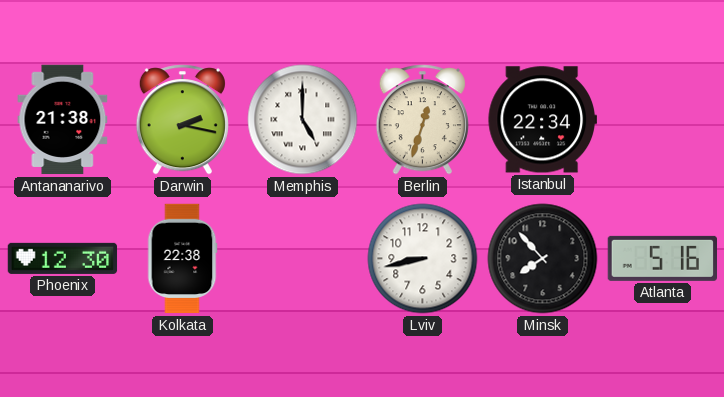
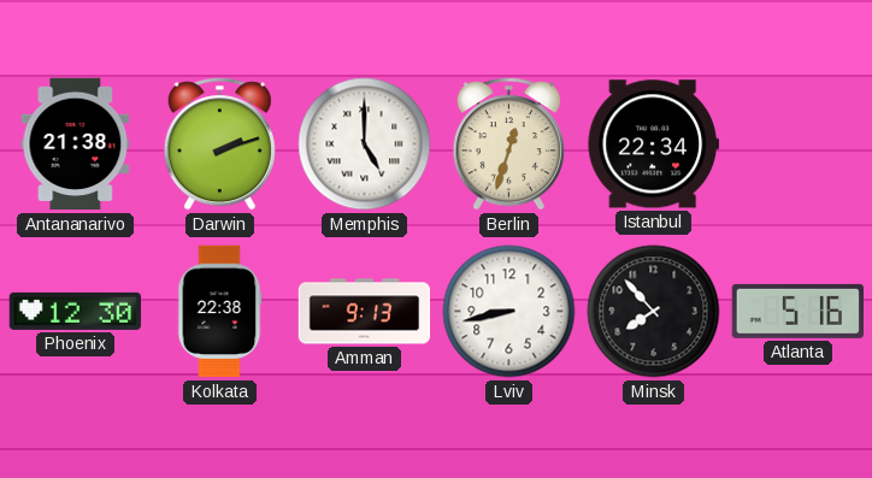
Darwin: 2:17 -> 2:12 (219, 144)
Amman: none -> 9:13 (365, 312)
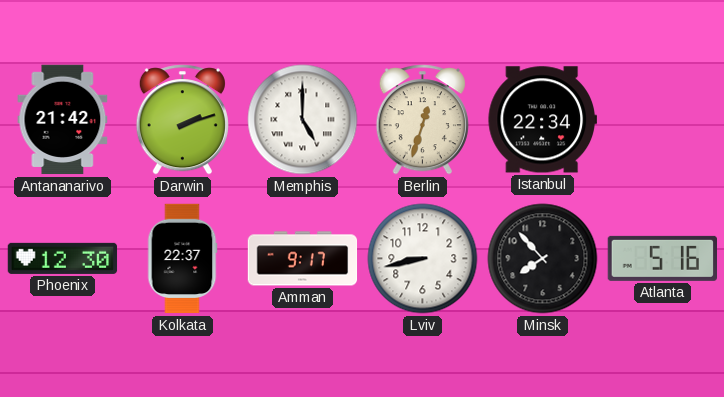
Antananarivo: 21:38 -> 21:42 (63, 120)
Kolkata: 22:38 -> 22:37 (182, 259)
Amman: 9:13 -> 9:17 (303, 259)
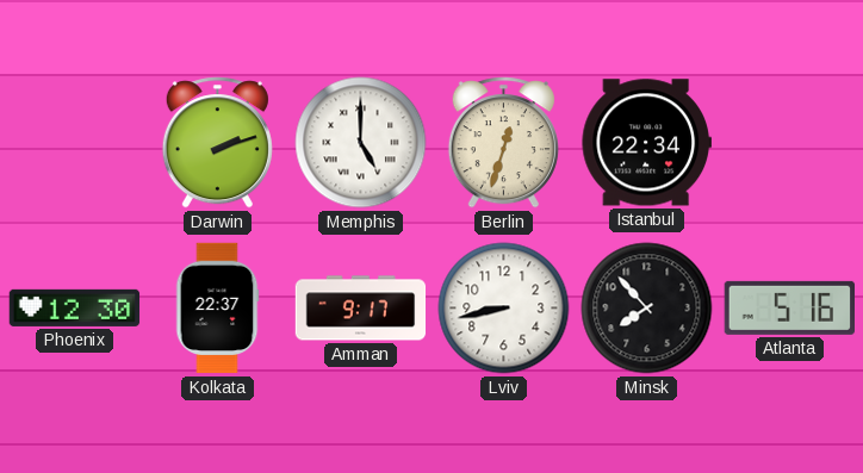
Antananarivo: 21:42 -> none (63, 120)
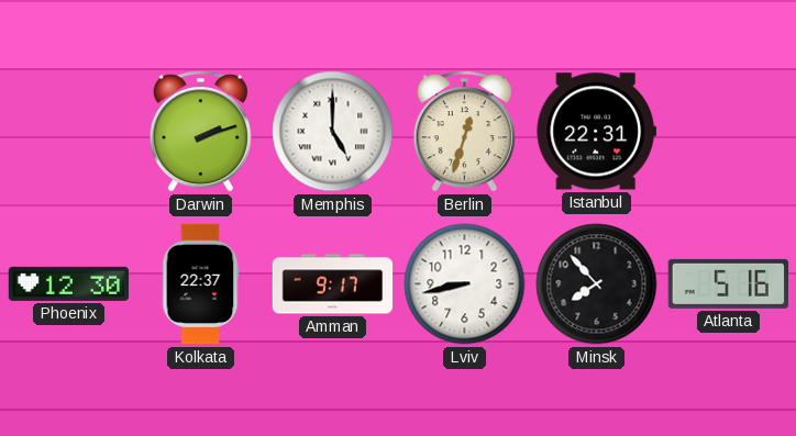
Istanbul: 22:34 -> 22:31 (596, 132)
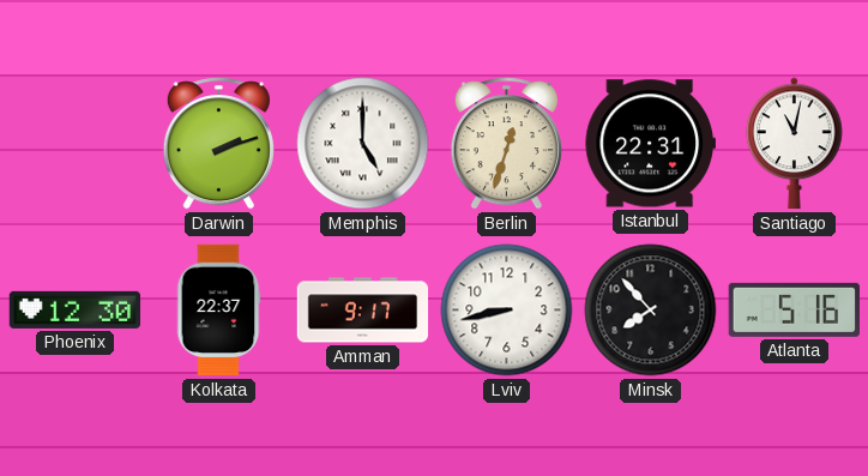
Santiago: none -> 11:02 (795, 144)
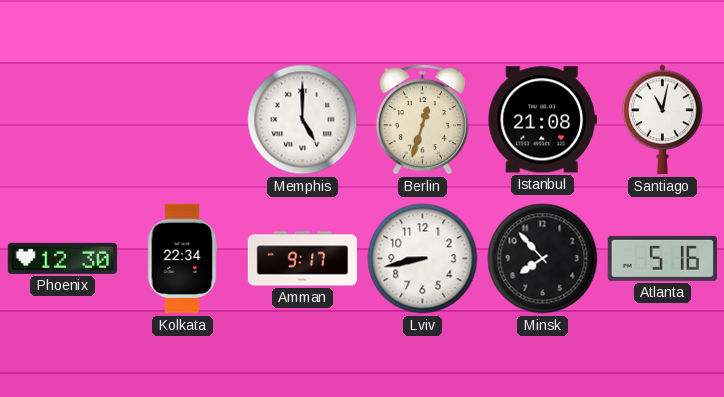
Darwin: 2:12 -> none (218, 144)
Istanbul: 22:31 -> 21:08 (542, 120)
Kolkata: 22:37 -> 22:34 (182, 259)
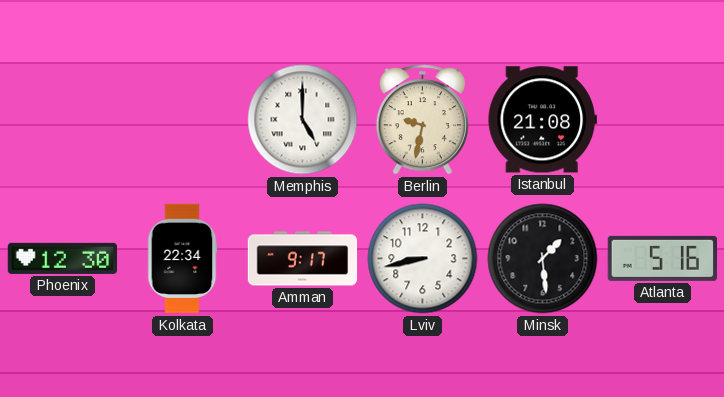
Berlin: 12:33 -> 9:32 (422, 120)
Santiago: 11:02 -> none (663, 120)
Minsk: 7:53 -> 1:29 (543, 259)
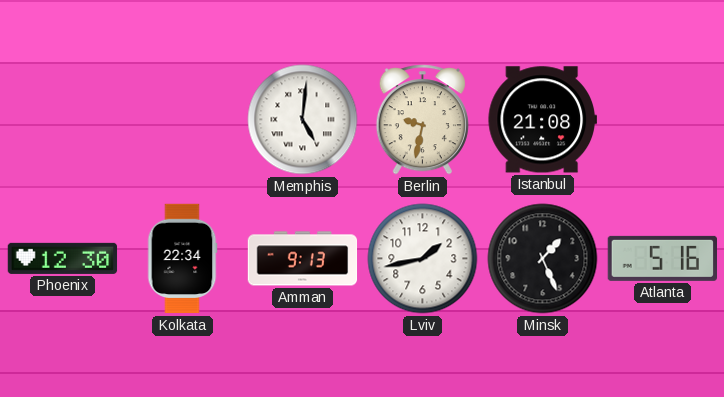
Memphis: 5:00 -> 5:01 (303, 120)
Amman: 9:17 -> 9:13 (303, 259)
Lviv: 8:43 -> 1:43 (423, 259)
Minsk: 1:29 -> 1:26 (543, 259)
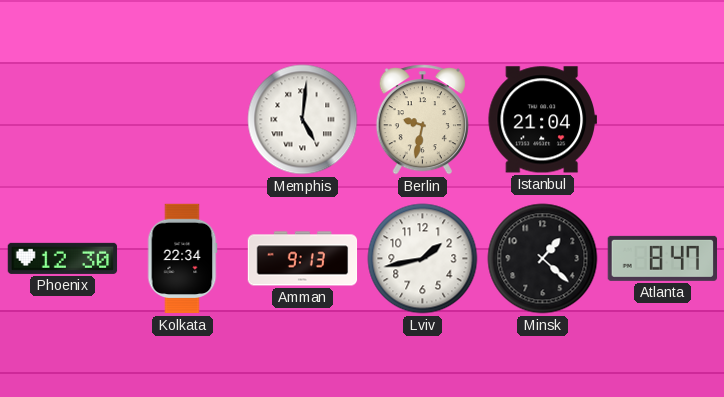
Istanbul: 21:08 -> 21:04 (542, 120)
Minsk: 1:26 -> 1:22 (543, 259)
Atlanta: 5:16 -> 8:47 (662, 258)
